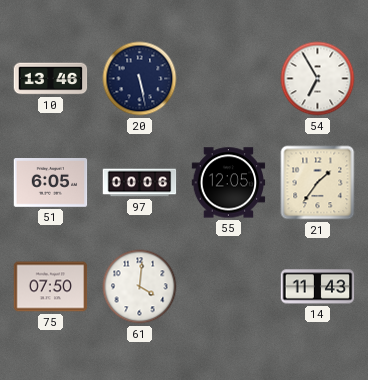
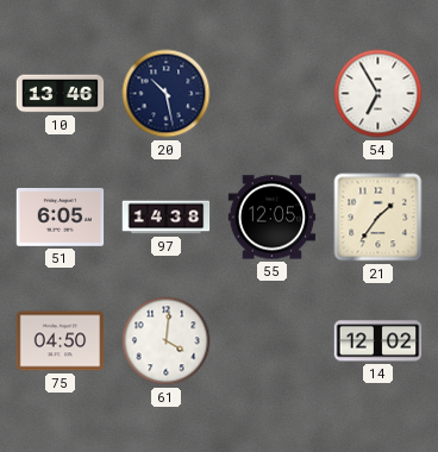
20: 5:28 -> 10:28 (167, 94)
97: 00:06 -> 14:38 (167, 218)
75: 07:50 -> 04:50 (61, 341)
14: 11:43 -> 12:02 (378, 341)
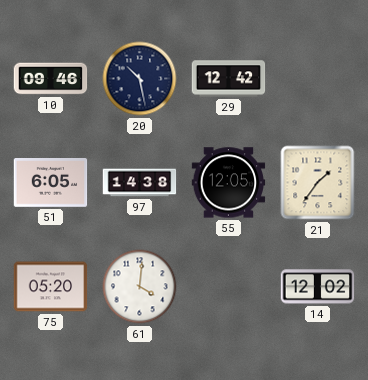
10: 13:46 -> 09:46 (51, 79)
29: none -> 12:42 (229, 79)
54: 6:55 -> none (378, 94)
75: 04:50 -> 05:20 (51, 287)
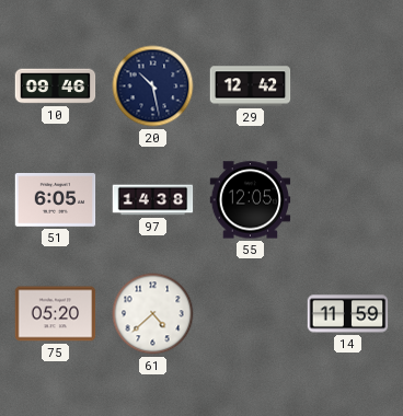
21: 1:36 -> none (318, 183)
61: 4:01 -> 4:38 (153, 314)
14: 12:02 -> 11:59 (348, 314)
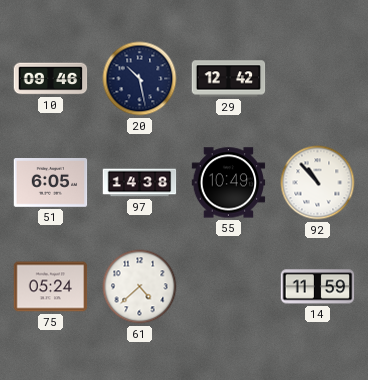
55: 12:05 -> 10:49 (229, 183)
92: none -> 10:53 (318, 183)
75: 05:20 -> 05:24 (51, 287)
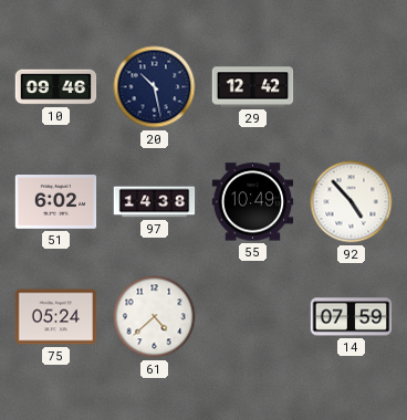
51: 6:05 -> 6:02 (56, 202)
92: 10:53 -> 4:53 (352, 202)
14: 11:59 -> 07:59 (352, 317)
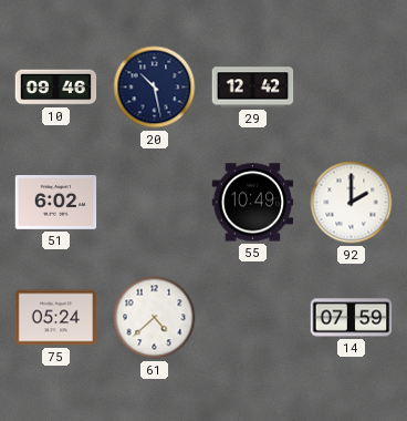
97: 14:38 -> none (155, 202)
92: 4:53 -> 2:00 (352, 203)
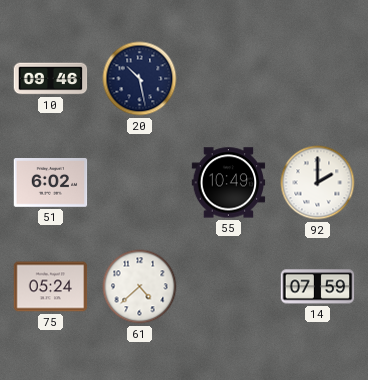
29: 12:42 -> none (253, 88)
